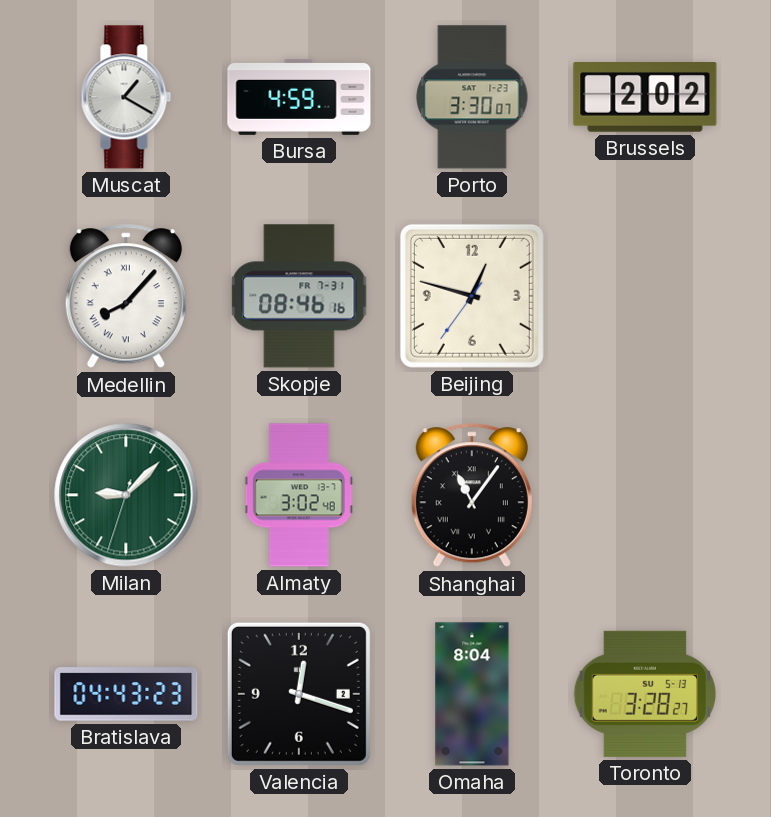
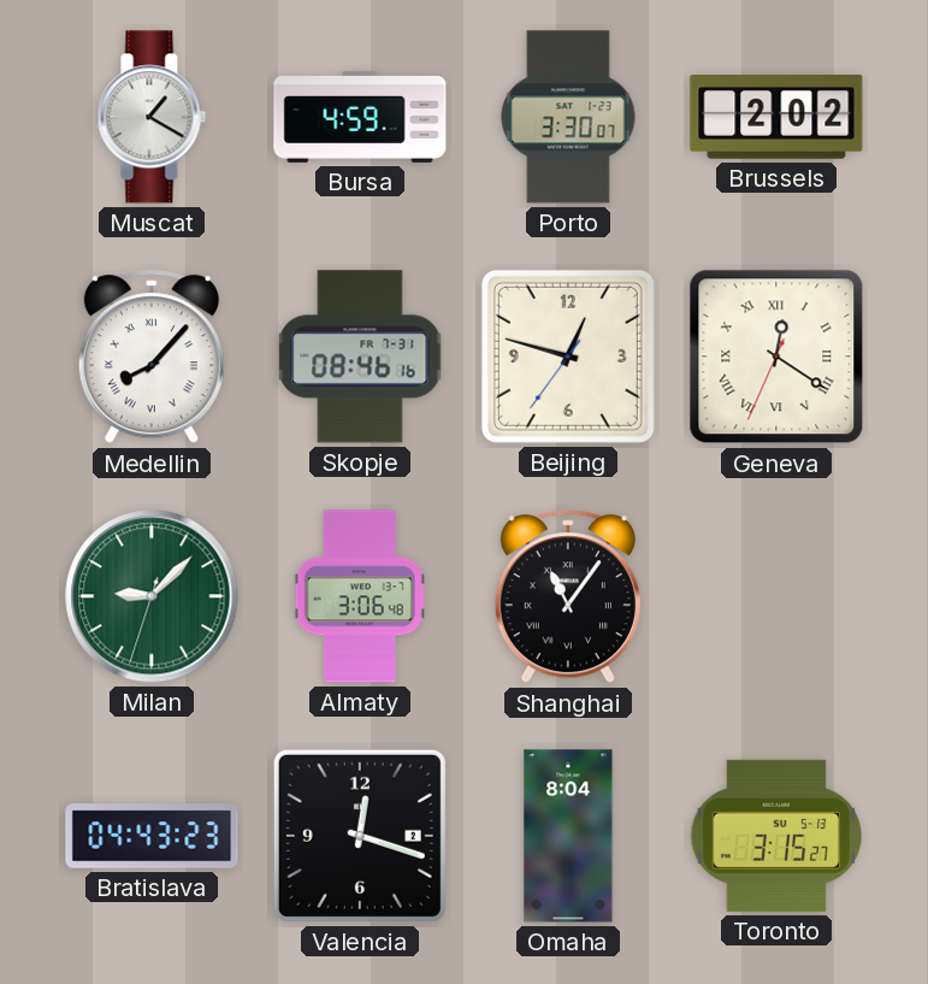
Geneva: none -> 12:20 (776, 357)
Almaty: 3:02 -> 3:06 (360, 596)
Toronto: 3:28 -> 3:15 (775, 836)
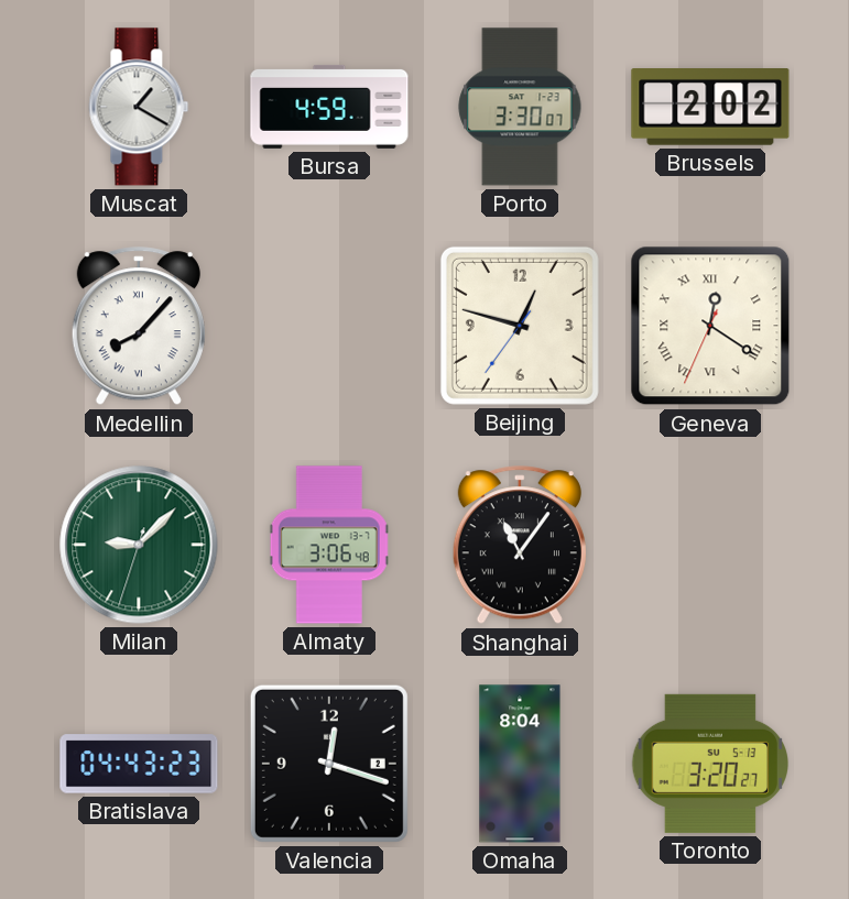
Skopje: 08:46 -> none (360, 357)
Toronto: 3:15 -> 3:20 (709, 764)
